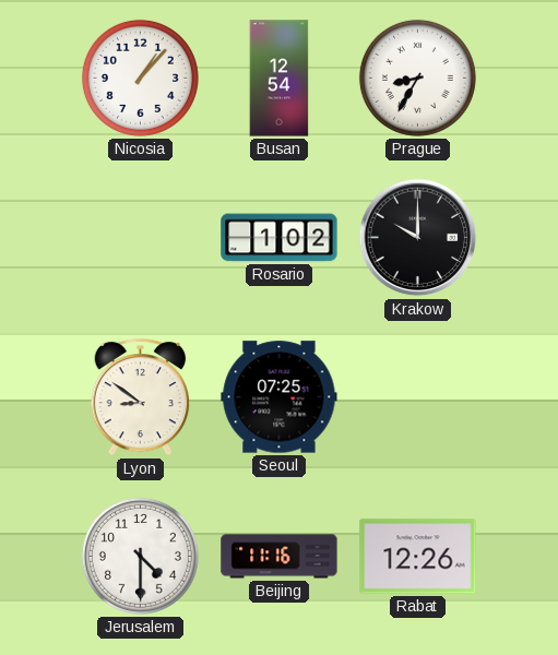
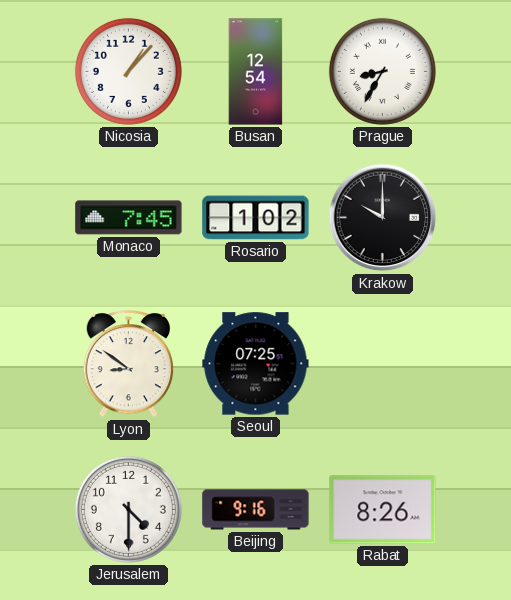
Monaco: none -> 7:45 (129, 218)
Beijing: 11:16 -> 9:16 (256, 510)
Rabat: 12:26 -> 8:26 (383, 510)
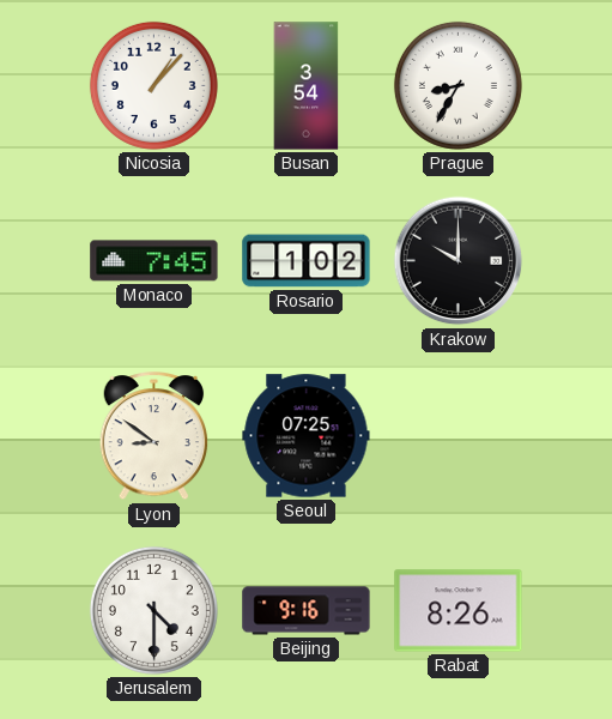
Busan: 12:54 -> 3:54 (307, 86)
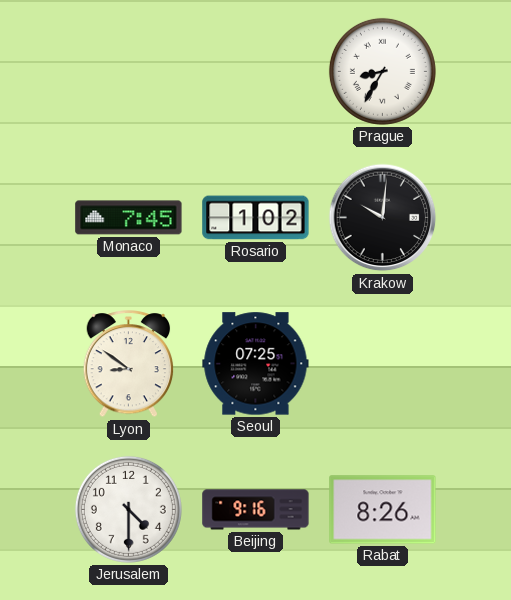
Nicosia: 1:07 -> none (153, 85)
Busan: 3:54 -> none (307, 86)
Krakow: 10:00 -> 10:01 (383, 218)
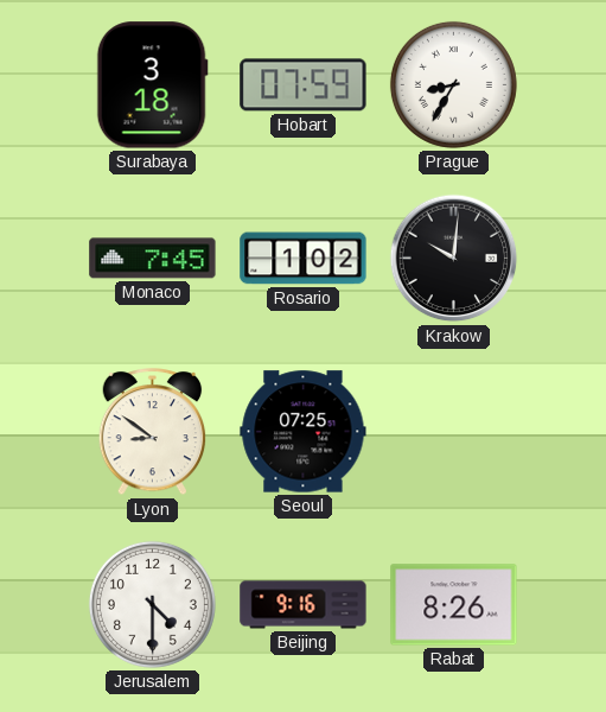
Surabaya: none -> 3:18 (152, 85)
Hobart: none -> 07:59 (304, 85)
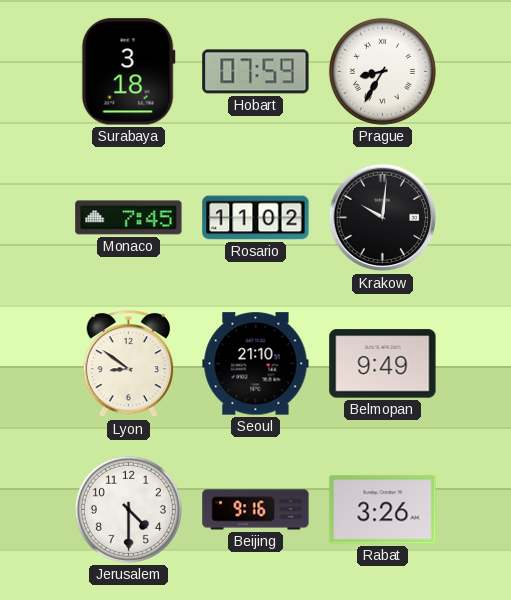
Rosario: 1:02 -> 11:02 (256, 218)
Seoul: 07:25 -> 21:10 (256, 364)
Belmopan: none -> 9:49 (383, 364)
Rabat: 8:26 -> 3:26 (383, 510)
